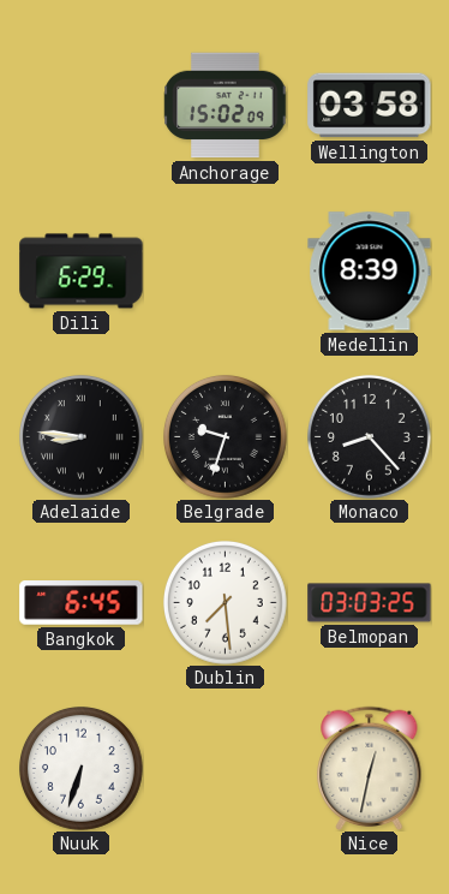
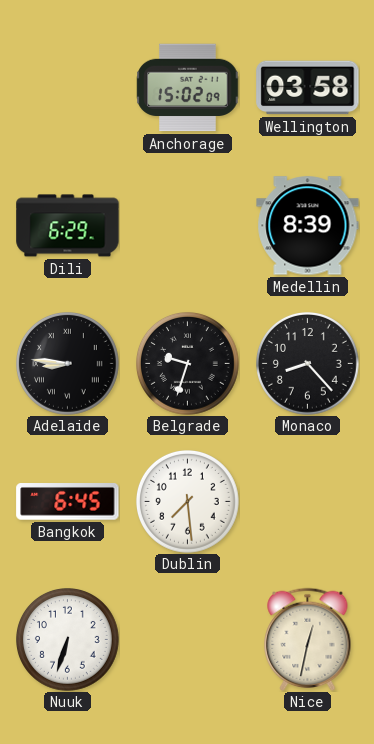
Belmopan: 03:03 -> none (370, 603)
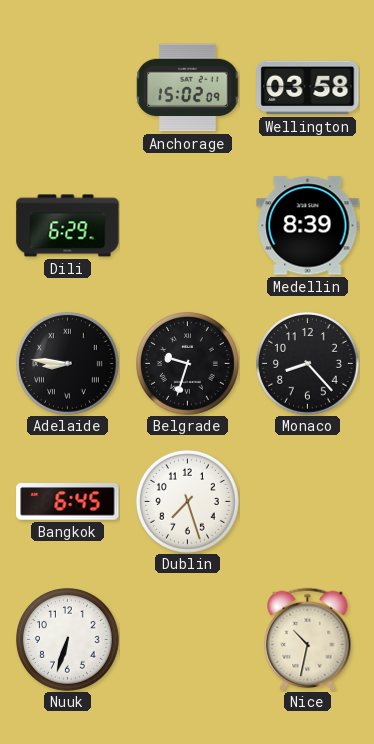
Dublin: 7:29 -> 7:27 (188, 502)
Nice: 12:32 -> 10:32 (308, 639)
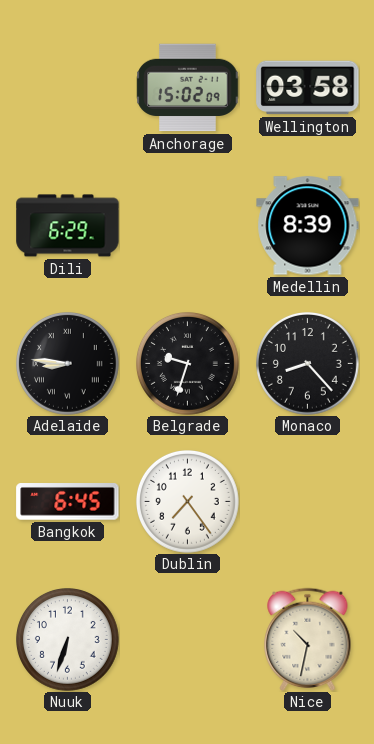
Dublin: 7:27 -> 7:24 (188, 502)
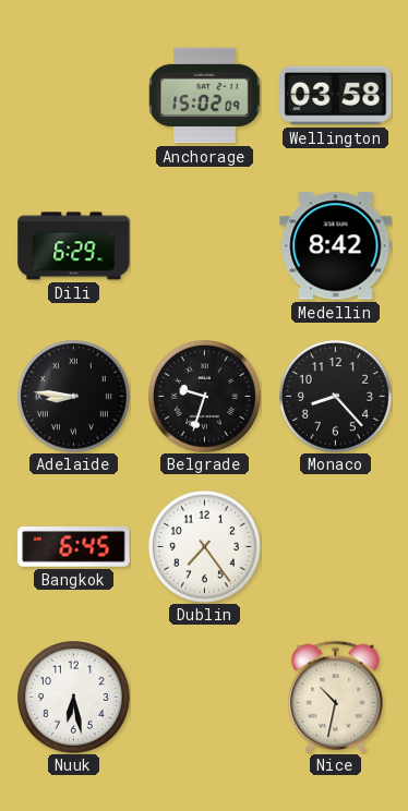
Medellin: 8:39 -> 8:42 (336, 246)
Nuuk: 6:33 -> 6:28 (74, 698)
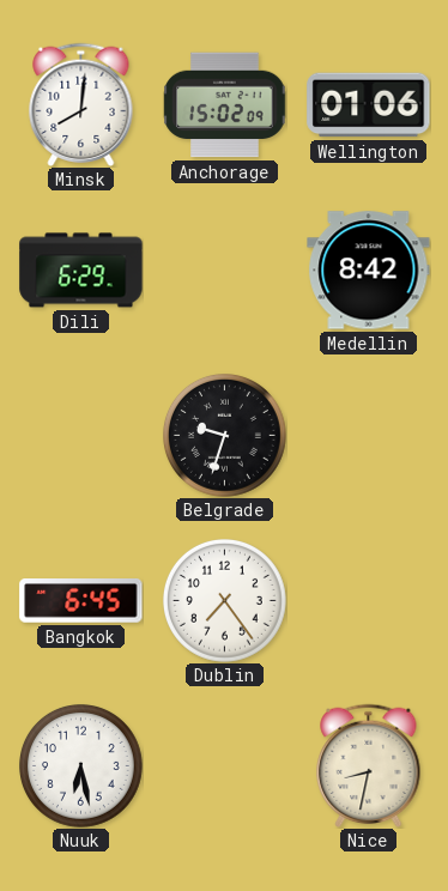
Minsk: none -> 8:01 (81, 104)
Wellington: 03:58 -> 01:06 (369, 105)
Adelaide: 8:46 -> none (74, 397)
Monaco: 8:23 -> none (336, 397)
Nice: 10:32 -> 8:32 (369, 765)
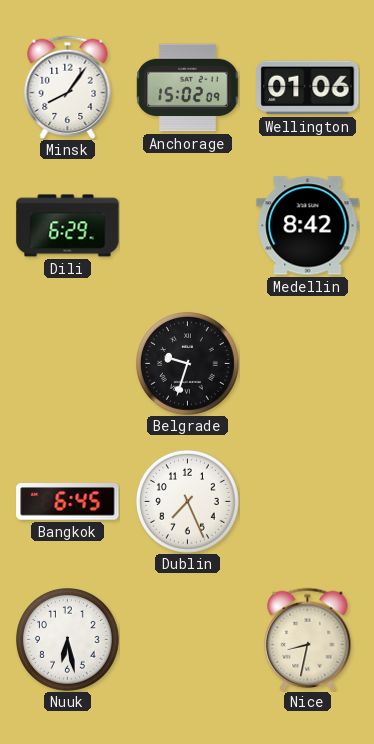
Minsk: 8:01 -> 8:06 (68, 87)
Dublin: 7:24 -> 7:26 (188, 502)
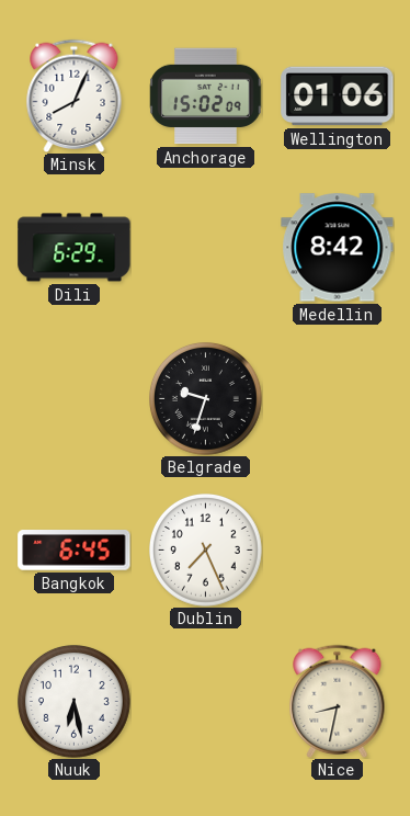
Minsk: 8:06 -> 8:04 (75, 95)
